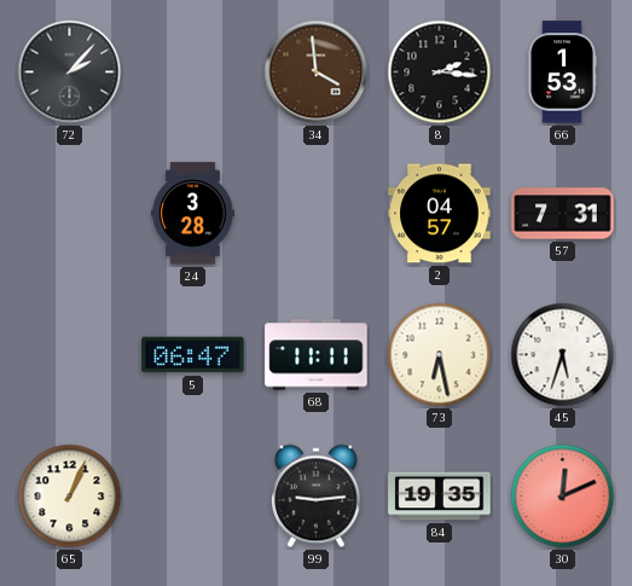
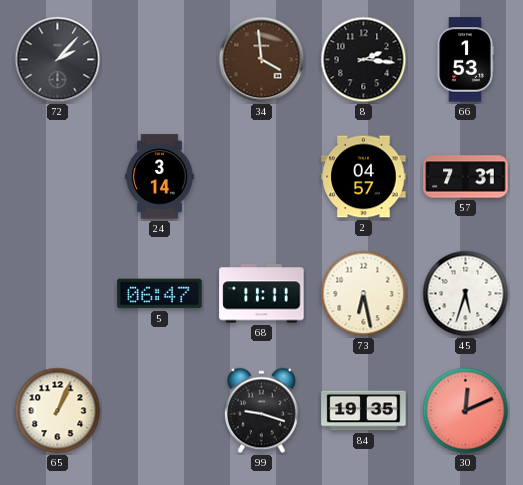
24: 3:28 -> 3:14 (160, 177)
99: 9:14 -> 9:18 (261, 411)
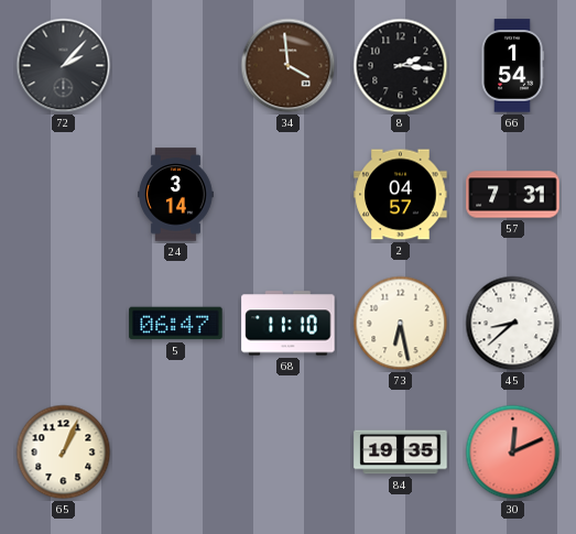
66: 1:53 -> 1:54 (512, 66)
68: 11:11 -> 11:10 (289, 324)
45: 5:33 -> 8:38 (513, 324)
99: 9:18 -> none (261, 411)
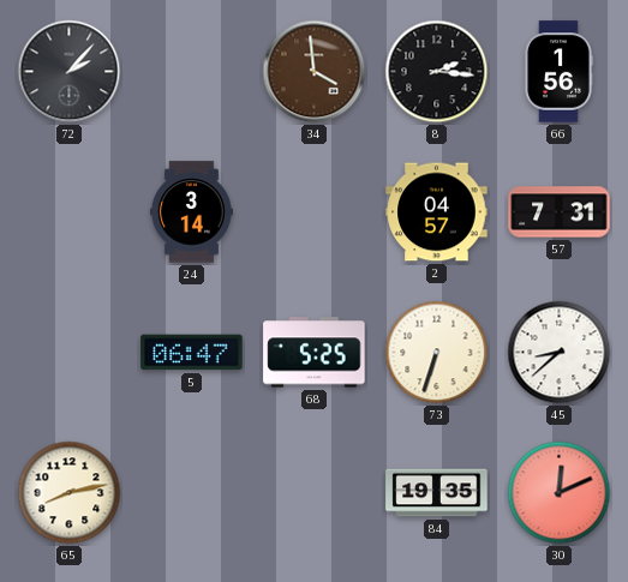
66: 1:54 -> 1:56 (558, 72)
68: 11:10 -> 5:25 (315, 353)
73: 6:28 -> 6:33 (437, 353)
65: 1:04 -> 8:13 (70, 493)
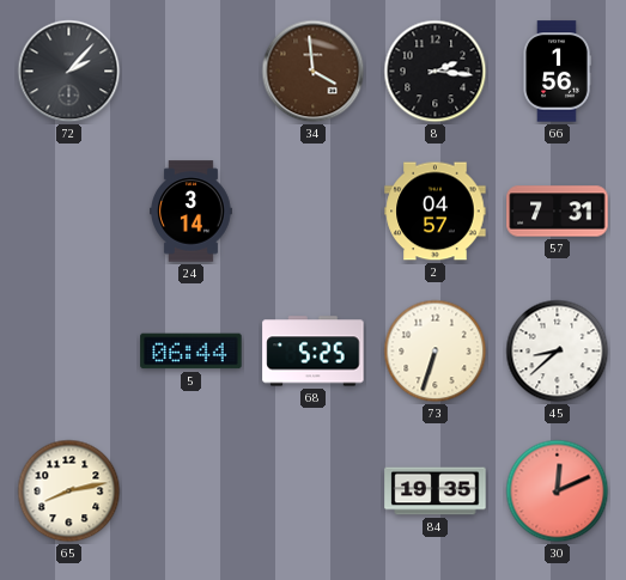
5: 06:47 -> 06:44 (192, 352)
